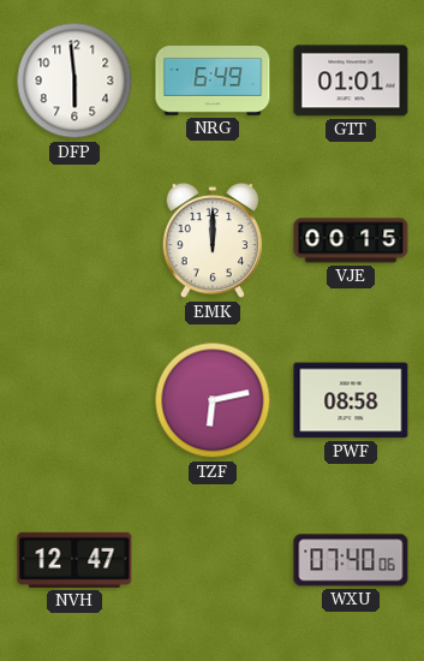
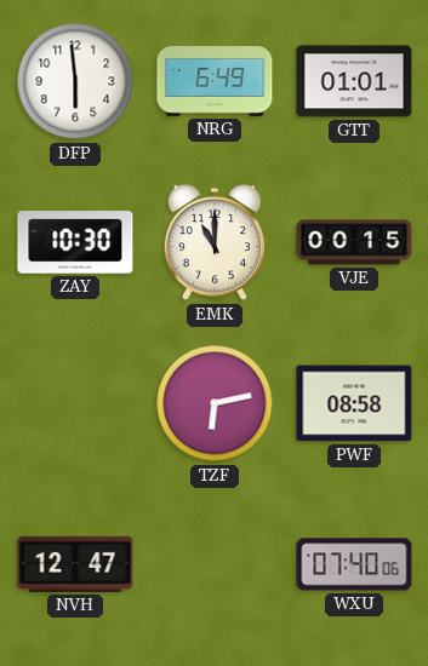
ZAY: none -> 10:30 (75, 242)
EMK: 12:00 -> 11:00 (213, 242)
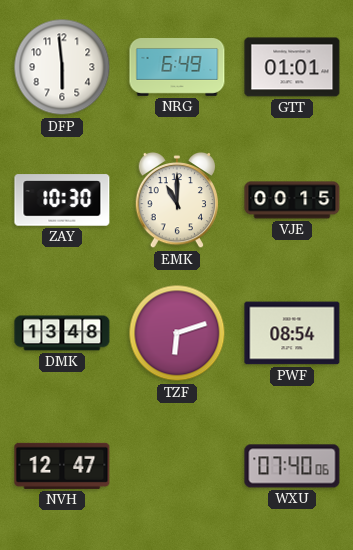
DMK: none -> 13:48 (62, 333)
TZF: 6:13 -> 6:12 (177, 333)
PWF: 08:58 -> 08:54 (292, 333)
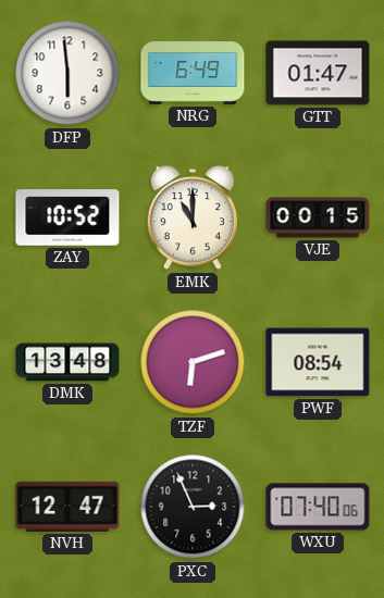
GTT: 01:01 -> 01:47 (318, 73)
ZAY: 10:30 -> 10:52 (67, 217)
PXC: none -> 2:56 (193, 507)
